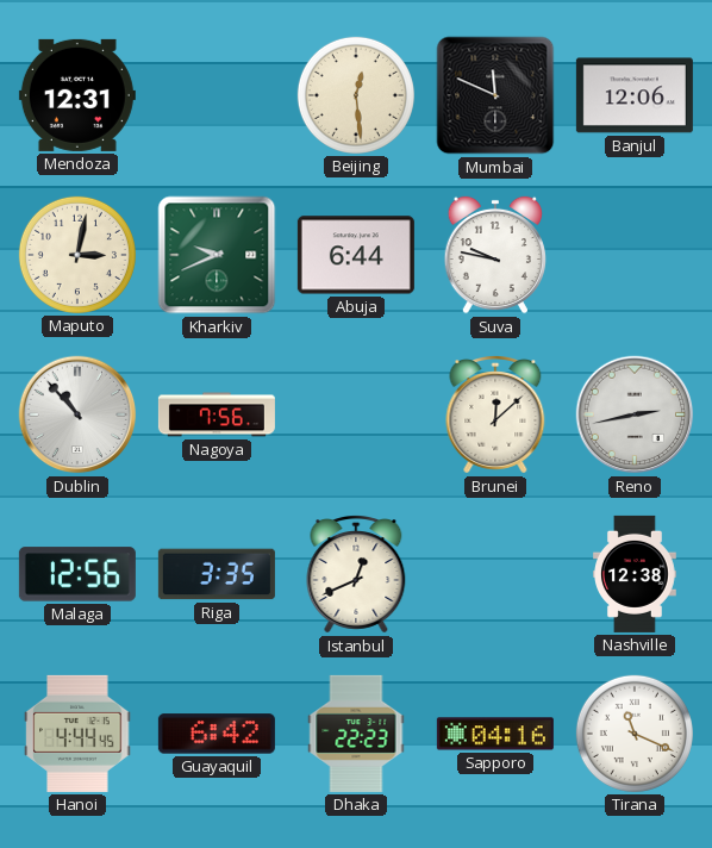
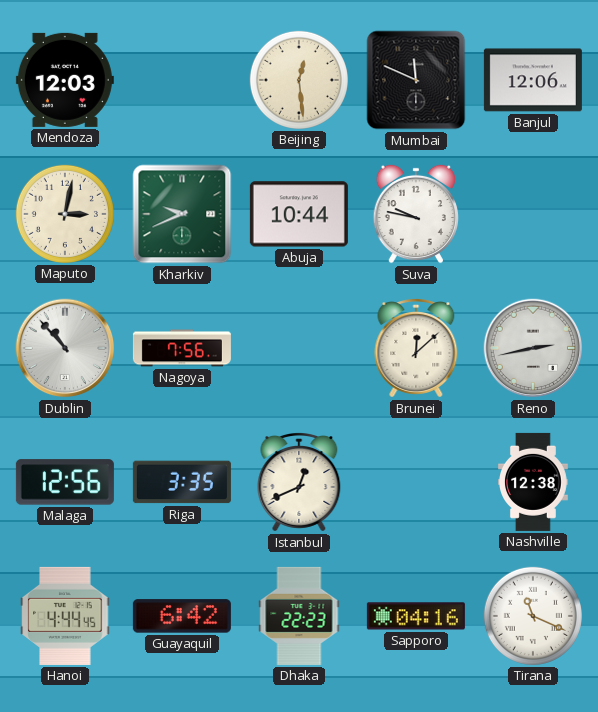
Mendoza: 12:31 -> 12:03 (65, 80)
Abuja: 6:44 -> 10:44 (299, 214)
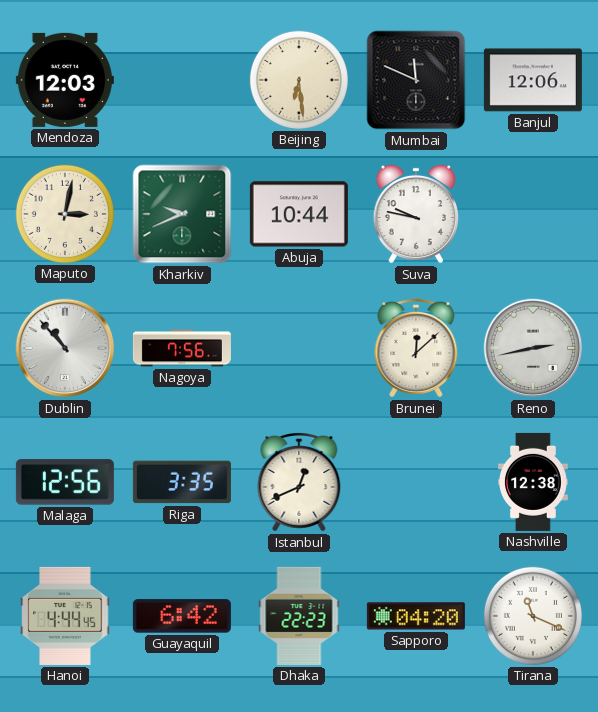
Beijing: 12:29 -> 6:29 (299, 80)
Sapporo: 04:16 -> 04:20 (416, 616)
